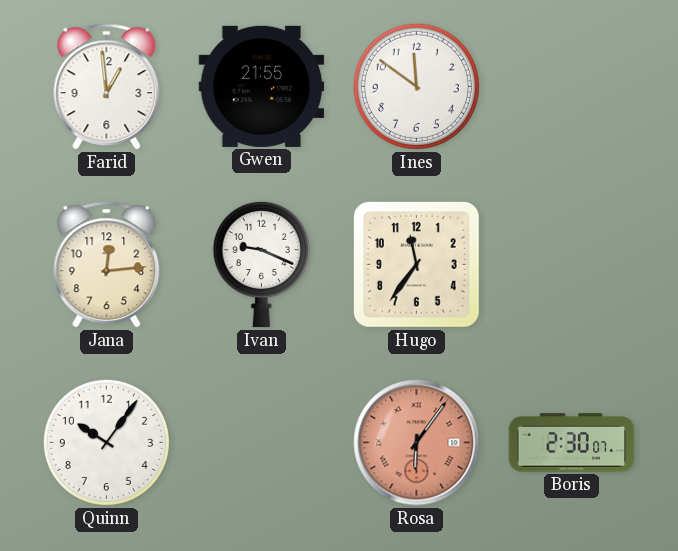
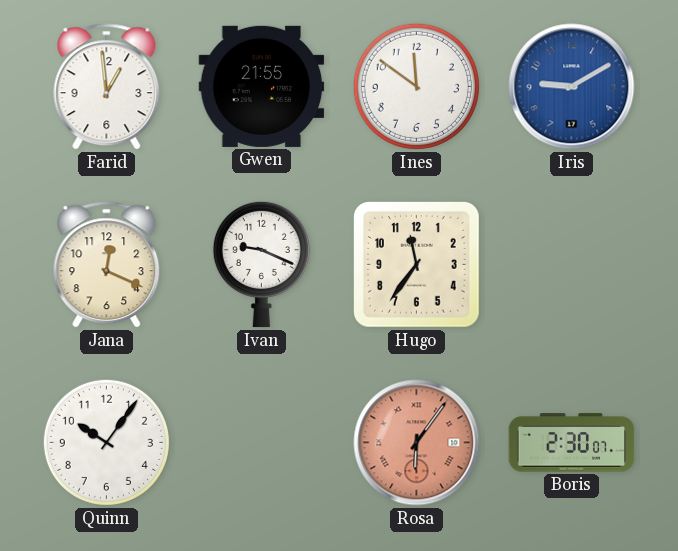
Iris: none -> 9:10 (572, 87)
Jana: 12:14 -> 12:19 (107, 265)
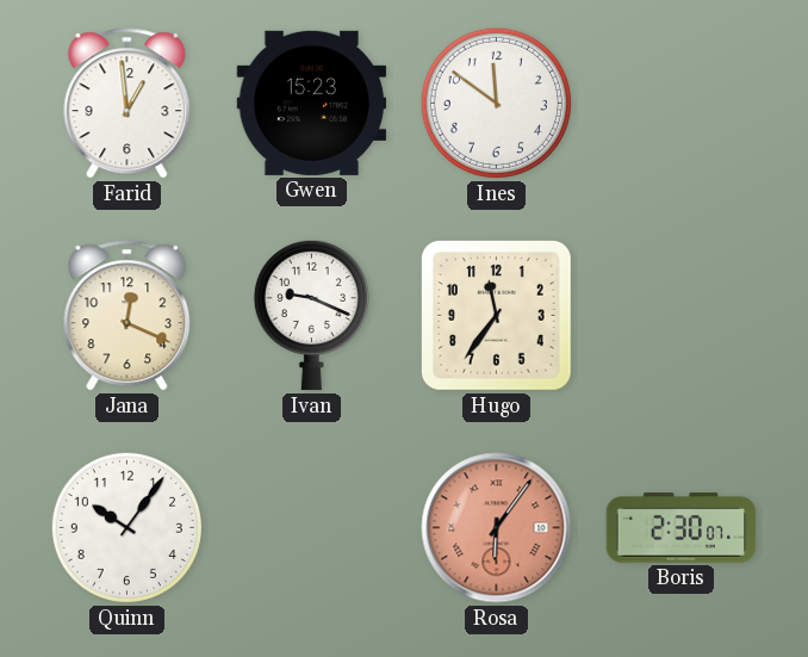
Gwen: 21:55 -> 15:23 (312, 103)
Iris: 9:10 -> none (572, 87)
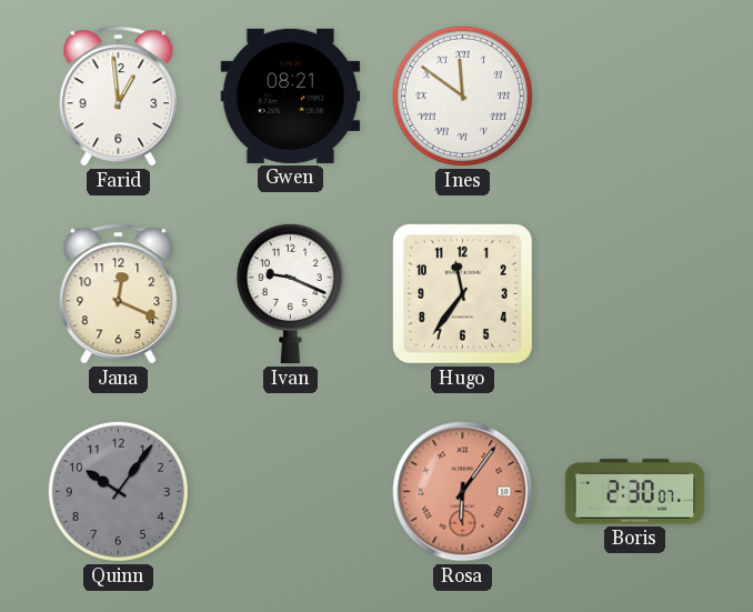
Gwen: 15:23 -> 08:21 (291, 96)
Ines numerals: Arabic -> Roman (462, 96)
Quinn dial: white -> grey (118, 491)
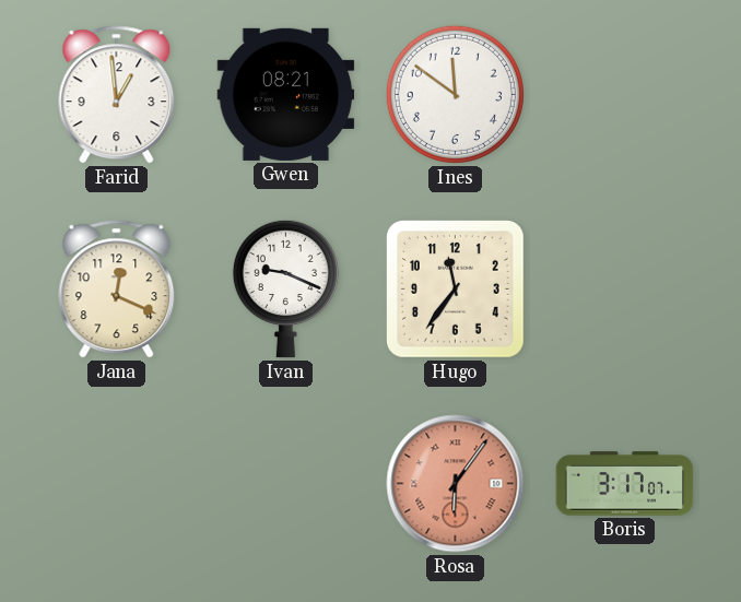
Ines numerals: Roman -> Arabic (455, 94)
Quinn: 10:06 -> none (118, 491)
Boris: 2:30 -> 3:17 (625, 484)
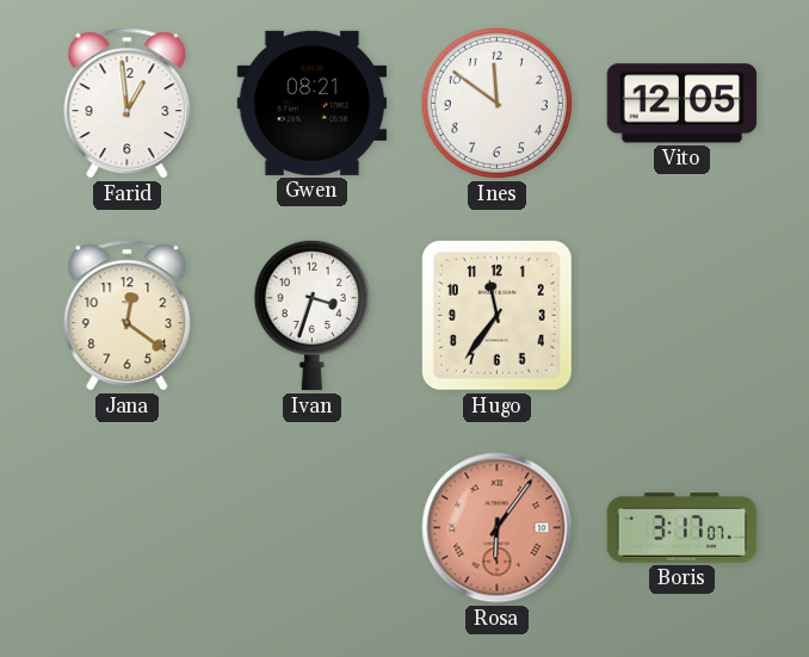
Vito: none -> 12:05 (683, 104)
Jana: 12:19 -> 12:21 (128, 316)
Ivan: 9:19 -> 3:33 (311, 315)
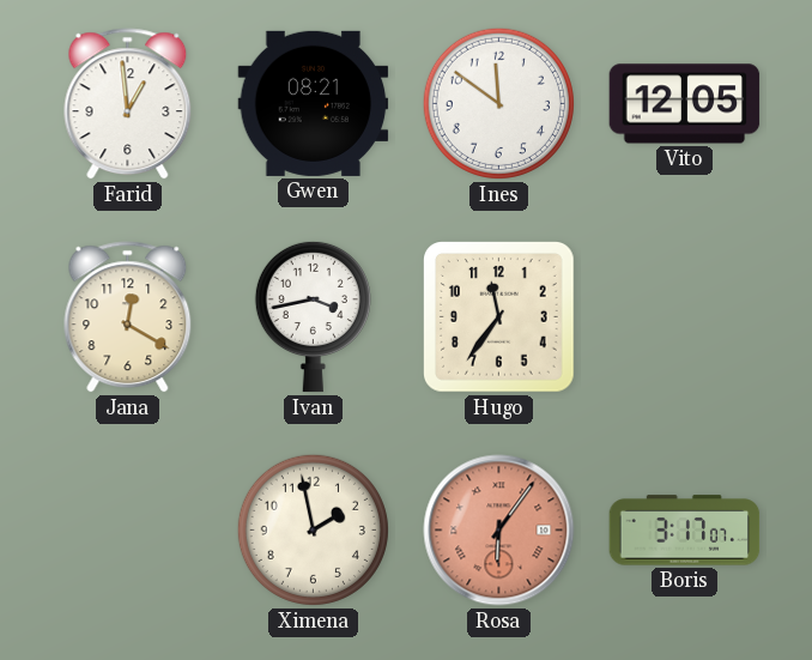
Jana: 12:21 -> 12:20 (128, 317)
Ivan: 3:33 -> 3:43 (313, 316)
Ximena: none -> 1:58 (313, 529)
